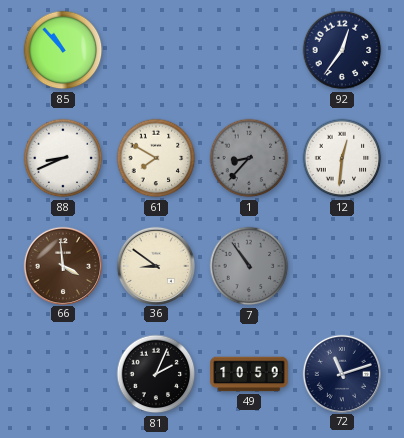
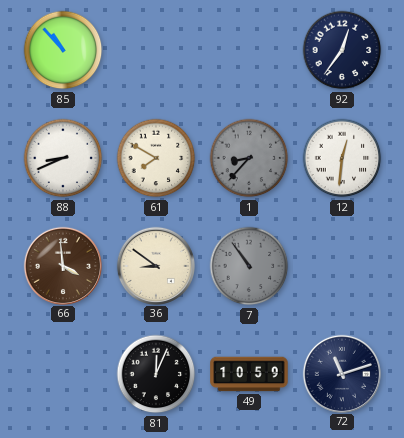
81: 2:04 -> 12:04 (156, 374)
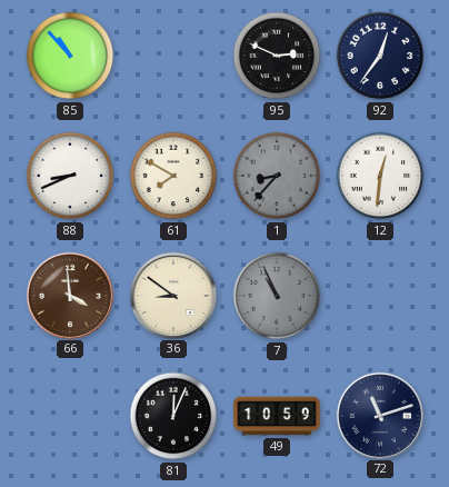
95: none -> 2:49 (277, 56)
7: 10:54 -> 10:56 (277, 296)
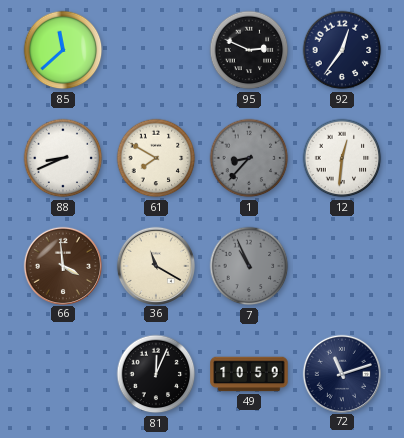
85: 10:53 -> 11:38 (63, 50)
36: 8:51 -> 11:20 (155, 265)
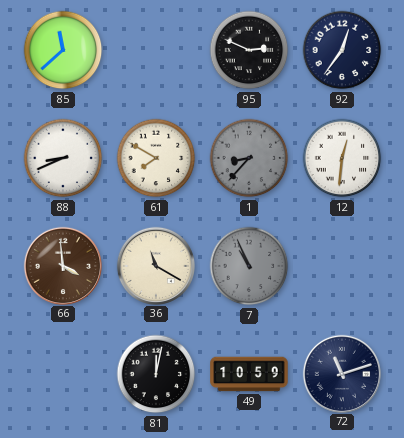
81: 12:04 -> 12:02 (156, 374)
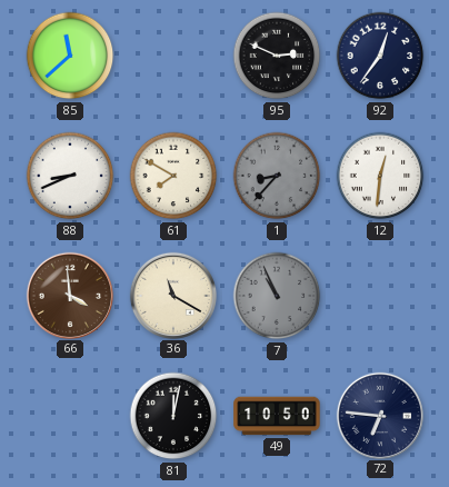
49: 10:59 -> 10:50 (277, 416)
72: 11:12 -> 6:46 (379, 415)
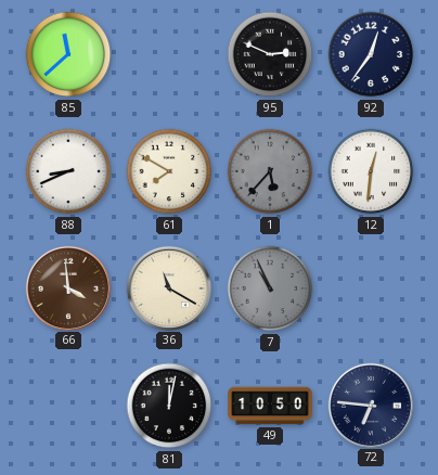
1: 8:37 -> 5:37 (270, 171)
